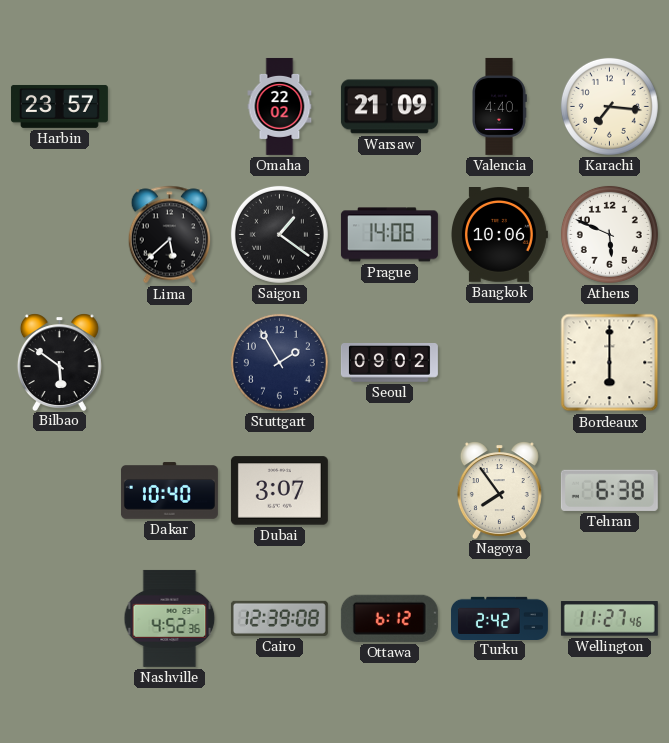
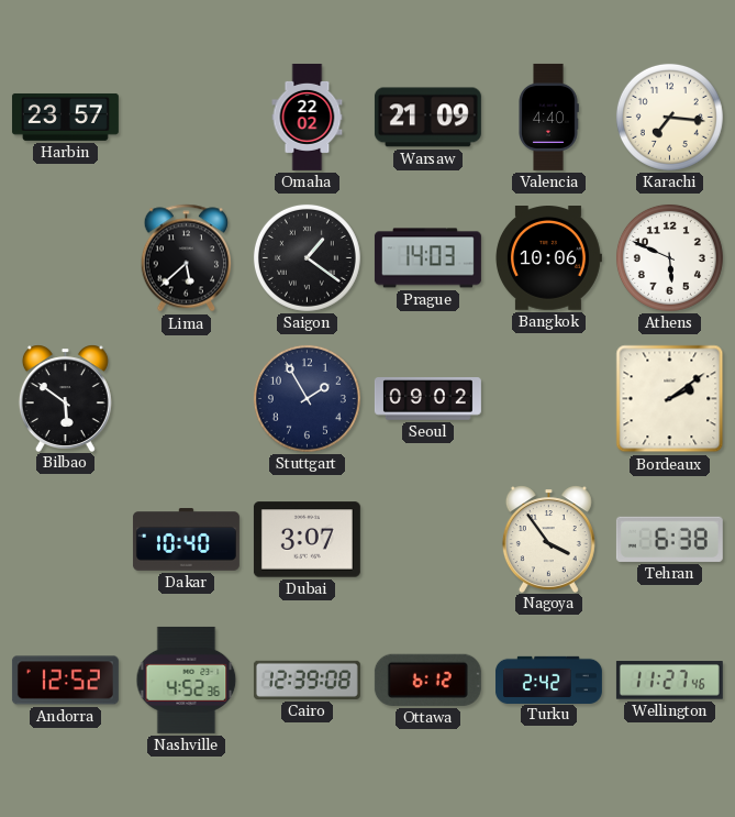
Prague: 14:08 -> 14:03 (427, 258)
Bordeaux: 6:00 -> 2:09 (670, 399)
Nagoya: 7:54 -> 3:54 (548, 539)
Andorra: none -> 12:52 (65, 681)
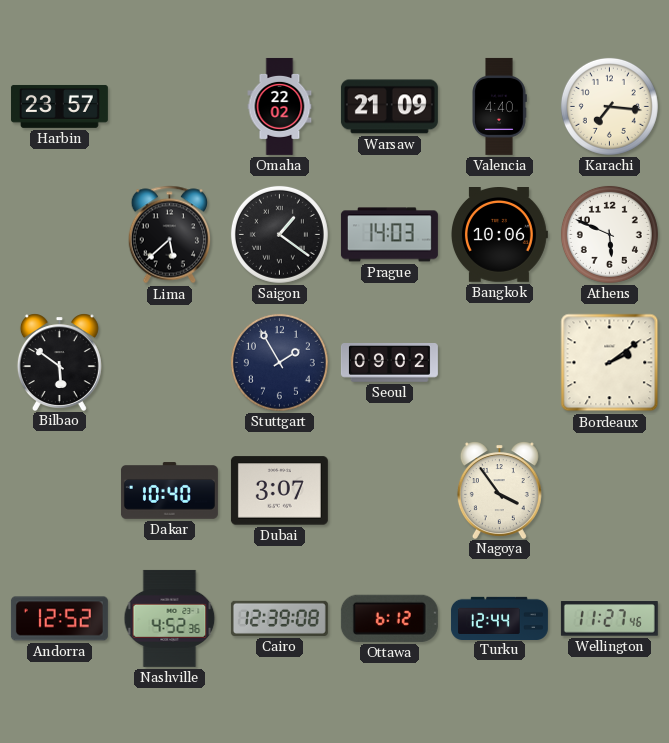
Tehran: 6:38 -> none (669, 539)
Turku: 2:42 -> 12:44 (499, 618)
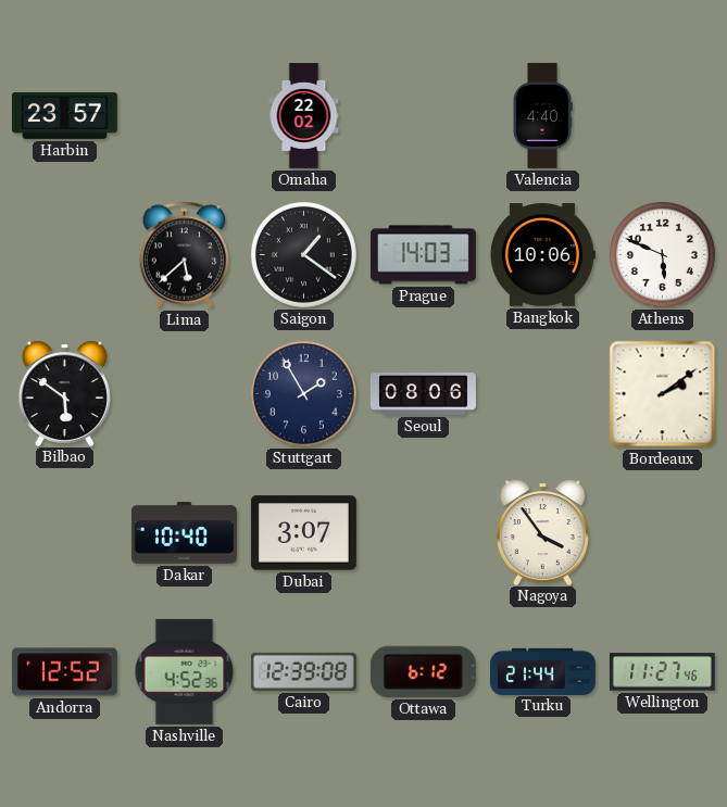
Warsaw: 21:09 -> none (389, 107)
Karachi: 7:16 -> none (609, 106)
Seoul: 09:02 -> 08:06 (423, 394)
Turku: 12:44 -> 21:44 (542, 671)
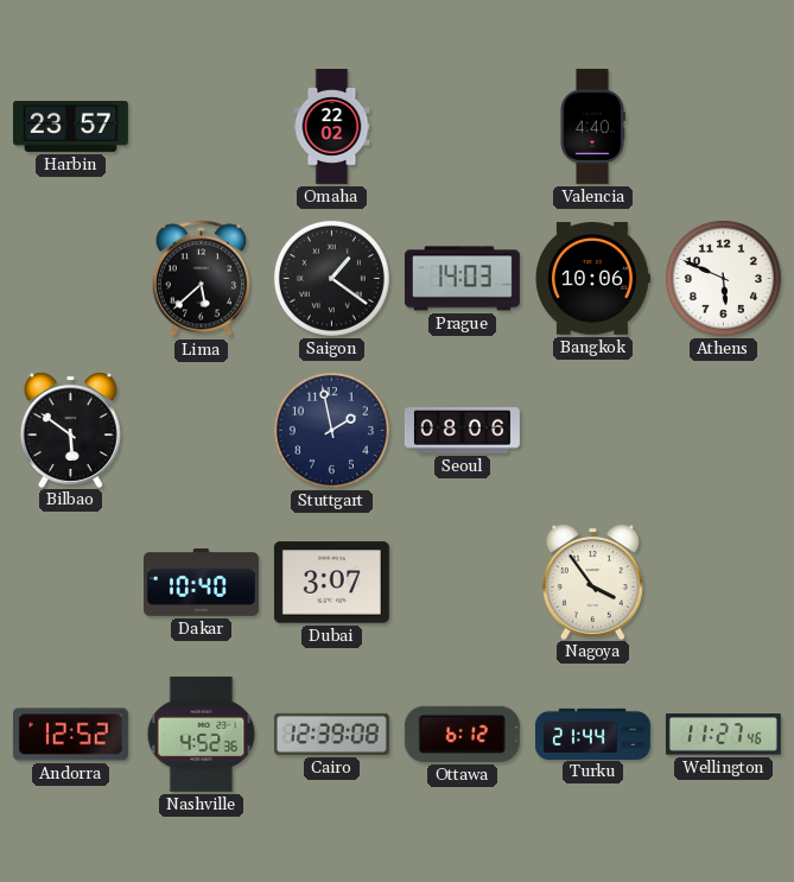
Stuttgart: 1:55 -> 1:58 (331, 430)
Bordeaux: 2:09 -> none (663, 394)
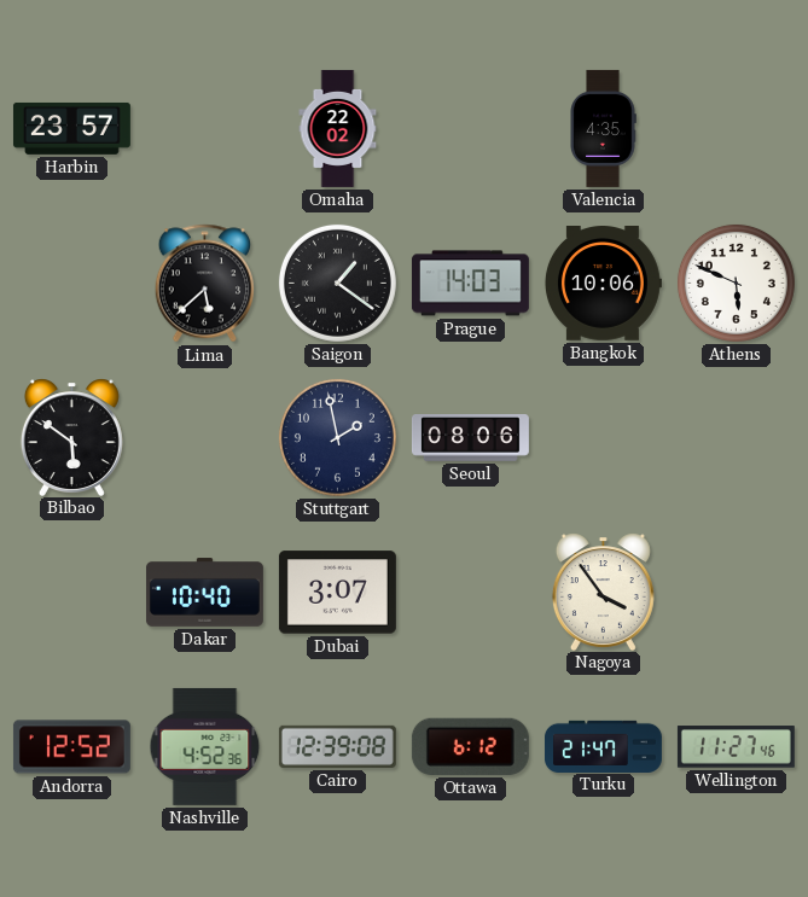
Valencia: 4:40 -> 4:35 (603, 128)
Turku: 21:44 -> 21:47 (603, 746)
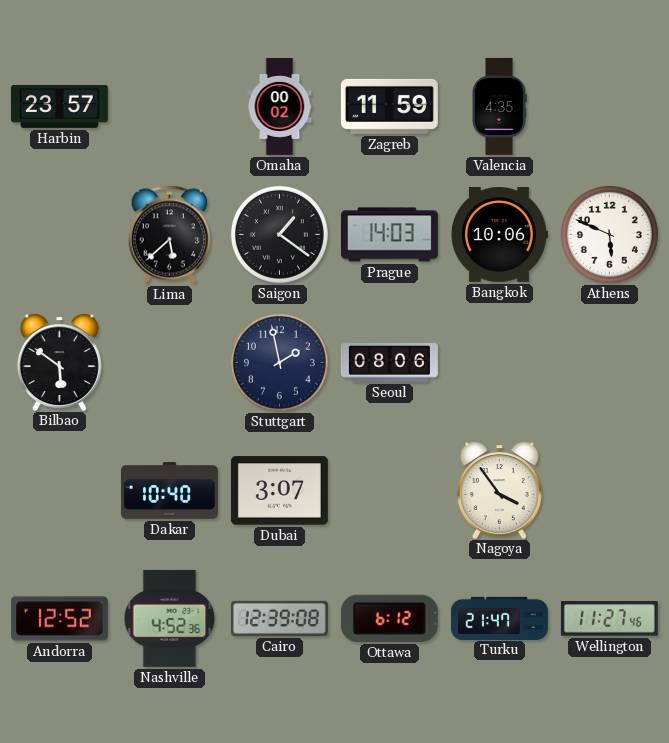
Omaha: 22:02 -> 00:02 (280, 106)
Zagreb: none -> 11:59 (389, 106)
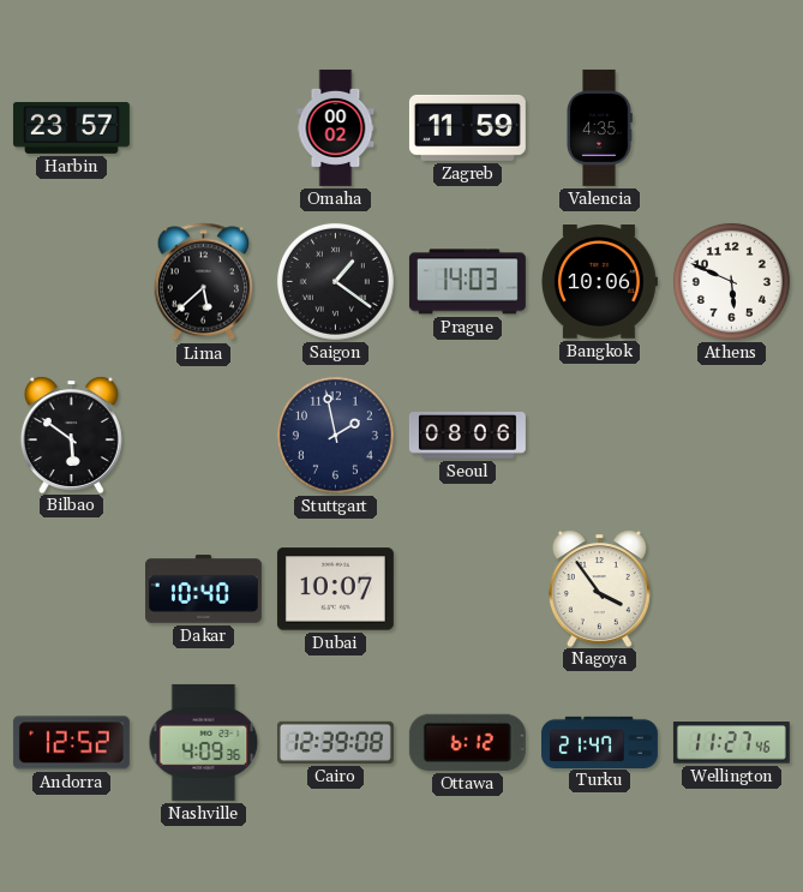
Dubai: 3:07 -> 10:07 (335, 589)
Nashville: 4:52 -> 4:09 (204, 742)
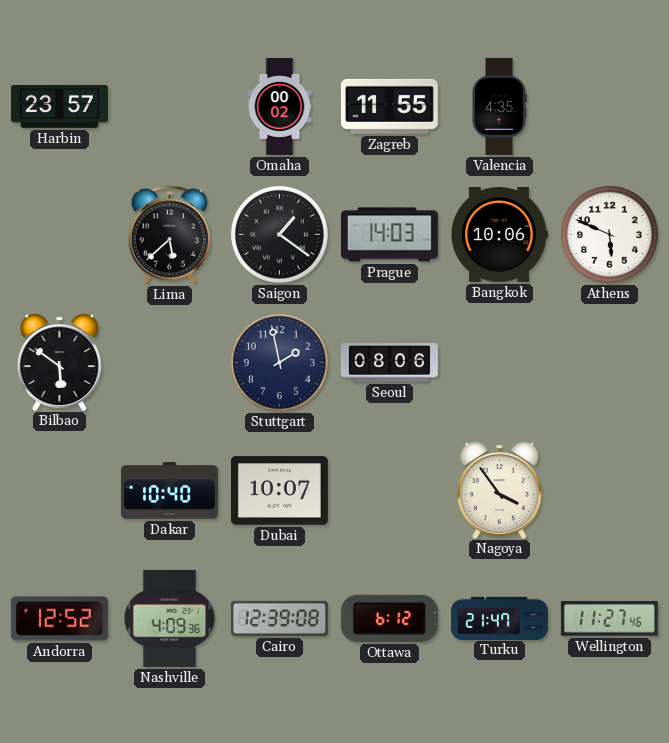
Zagreb: 11:59 -> 11:55 (389, 106)
